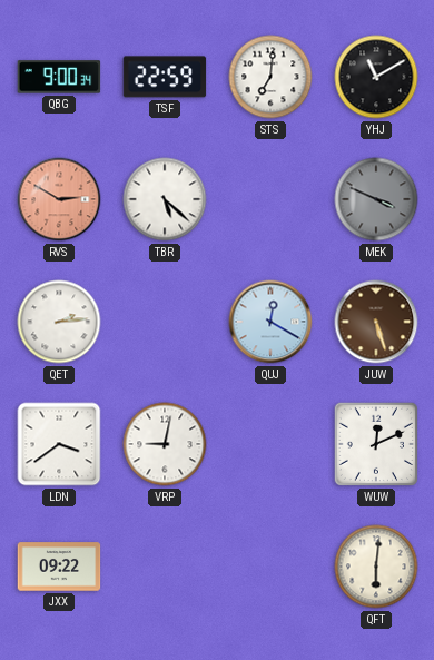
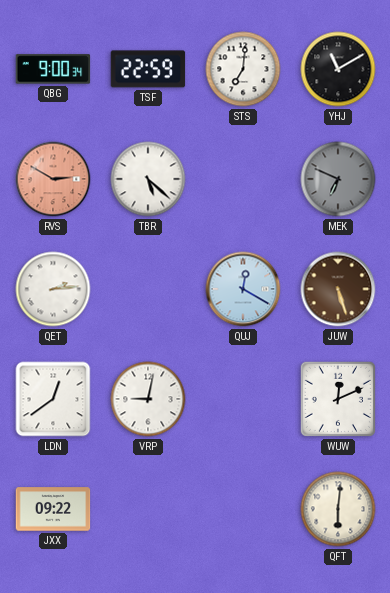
MEK: 3:49 -> 6:49 (338, 179)
LDN: 3:39 -> 12:39 (53, 399)
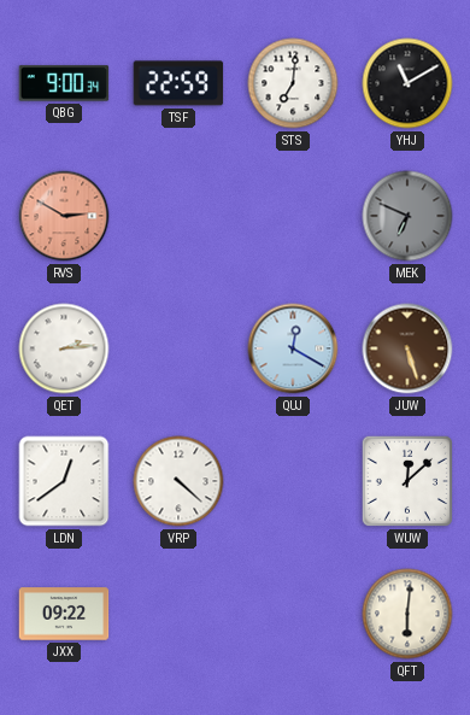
TBR: 5:22 -> none (148, 179)
VRP: 9:02 -> 4:22 (178, 481)
WUW: 12:11 -> 12:08 (407, 481)
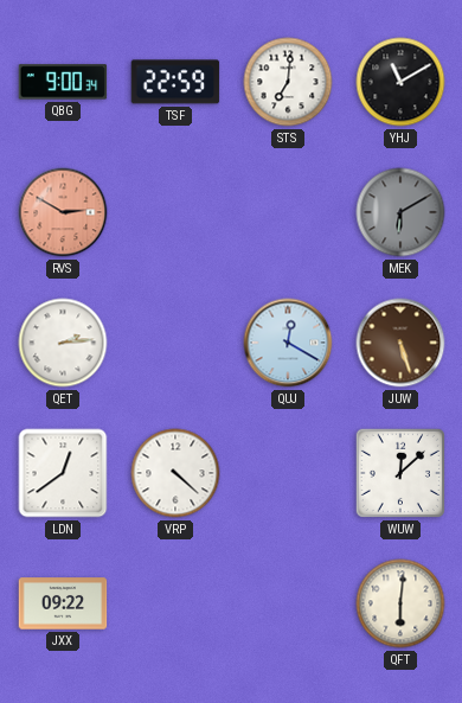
MEK: 6:49 -> 6:10 (400, 212)
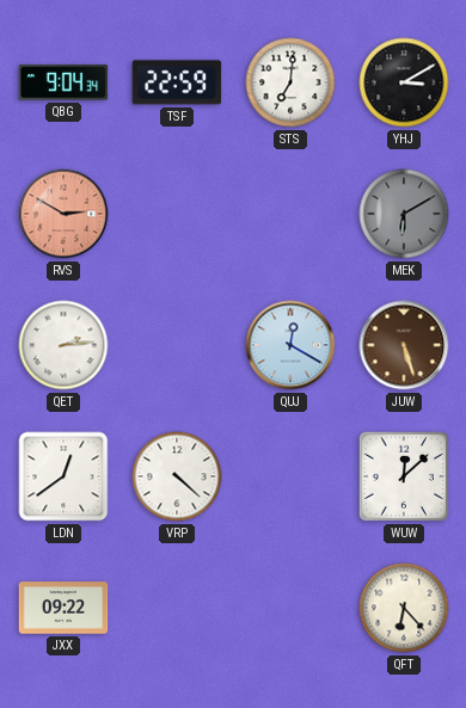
QBG: 9:00 -> 9:04 (63, 82)
YHJ: 11:10 -> 3:10 (404, 82)
QFT: 6:01 -> 6:23 (404, 608)
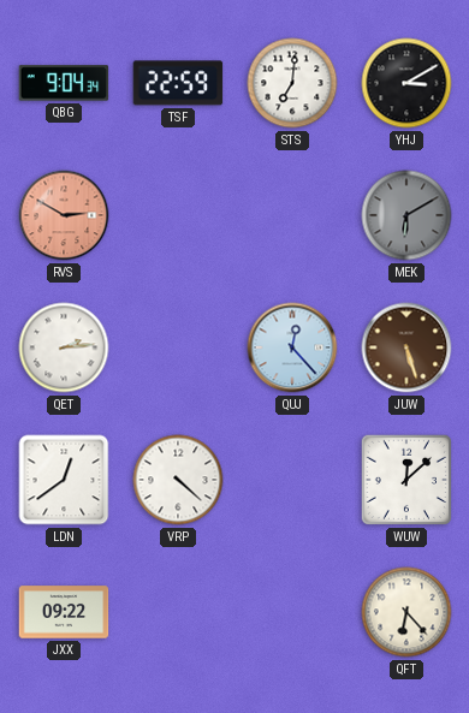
QUJ: 12:20 -> 12:23 (292, 347)
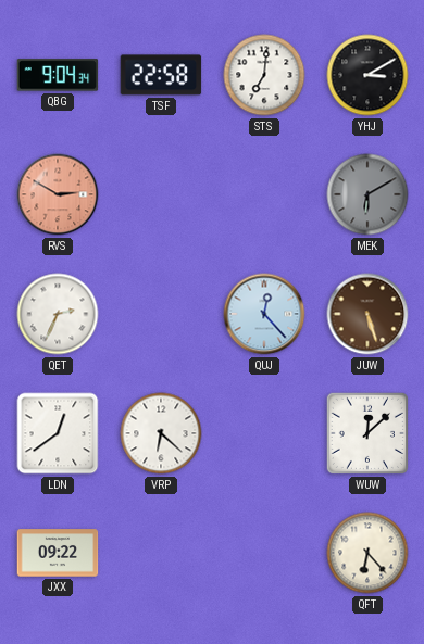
TSF: 22:59 -> 22:58 (161, 75)
QET: 2:14 -> 2:34 (58, 314)
VRP: 4:22 -> 6:22 (161, 433)
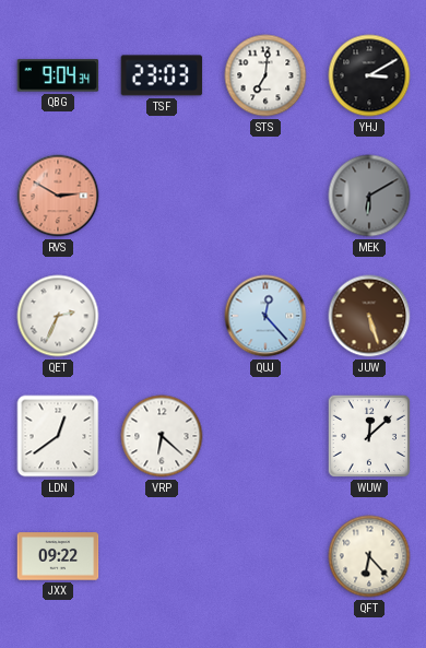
TSF: 22:58 -> 23:03 (162, 75)
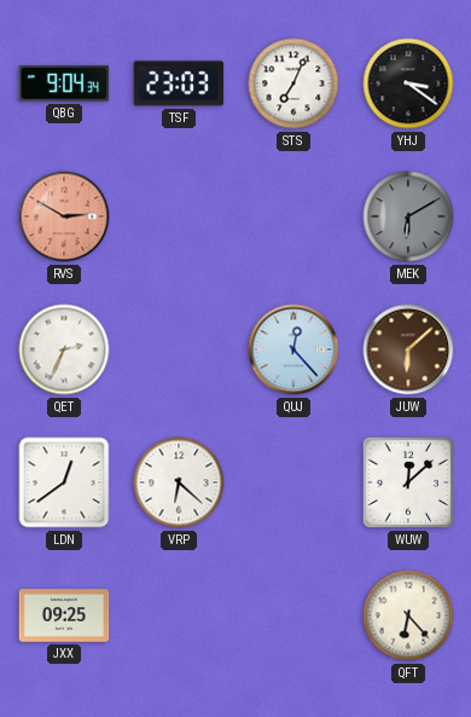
STS: 7:01 -> 7:04 (293, 83)
YHJ: 3:10 -> 3:21 (408, 83)
JUW: 5:27 -> 6:08 (408, 349)
JXX: 09:22 -> 09:25 (64, 615)
